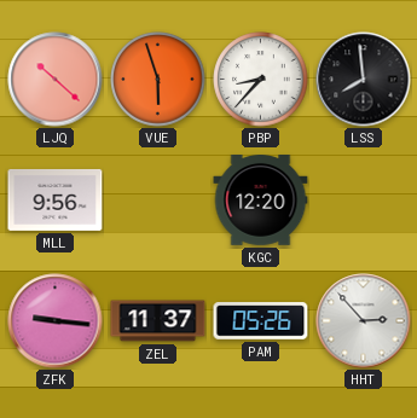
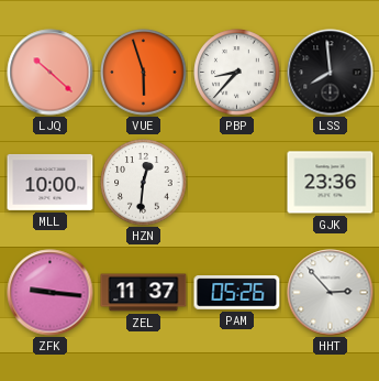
MLL: 9:56 -> 10:00 (51, 182)
HZN: none -> 12:31 (144, 183)
KGC: 12:20 -> none (261, 201)
GJK: none -> 23:36 (331, 183)
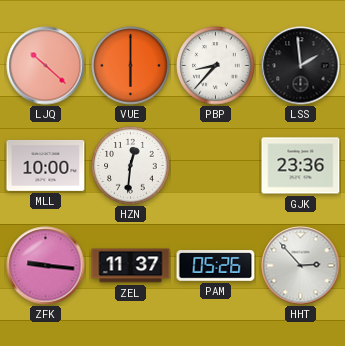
VUE: 5:57 -> 6:00 (131, 66)
LSS: 7:59 -> 1:59 (301, 66)
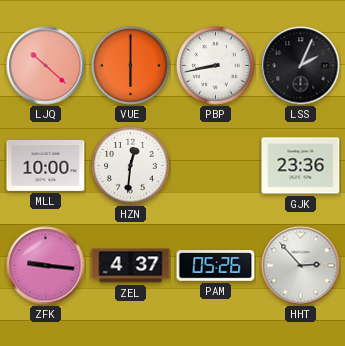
PBP: 8:37 -> 8:43 (216, 66)
LSS: 1:59 -> 2:04 (301, 66)
ZEL: 11:37 -> 4:37 (131, 266)
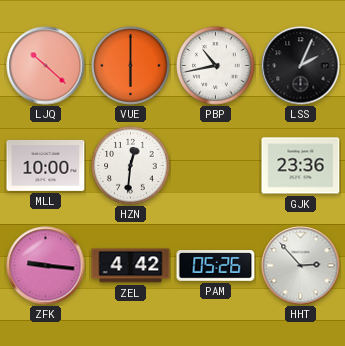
PBP: 8:43 -> 10:43 (216, 66)
ZEL: 4:37 -> 4:42 (131, 266)
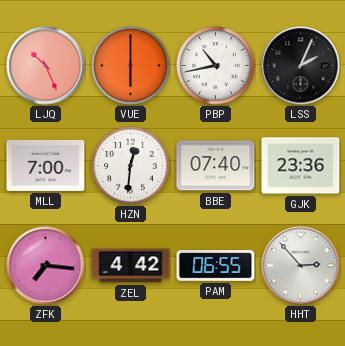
LJQ: 10:22 -> 10:26 (46, 66)
MLL: 10:00 -> 7:00 (46, 165)
BBE: none -> 07:40 (216, 166)
ZFK: 9:16 -> 7:16 (46, 266)
PAM: 05:26 -> 06:55 (216, 266)
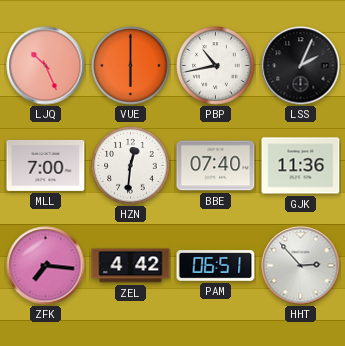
GJK: 23:36 -> 11:36 (301, 166)
PAM: 06:55 -> 06:51 (216, 266)
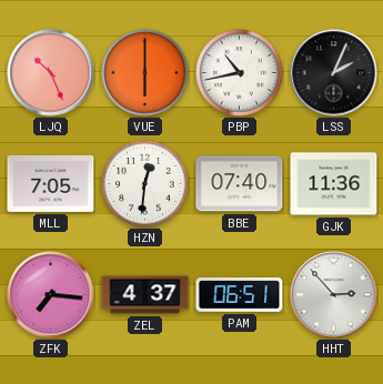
MLL: 7:00 -> 7:05 (51, 183)
ZEL: 4:42 -> 4:37 (145, 295)
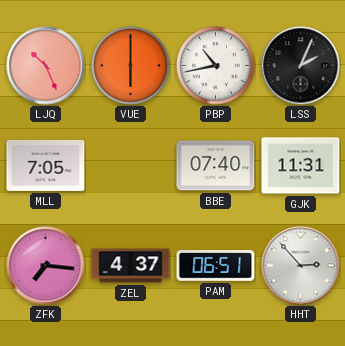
HZN: 12:31 -> none (145, 184)
GJK: 11:36 -> 11:31 (301, 166)
